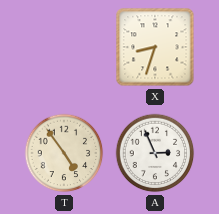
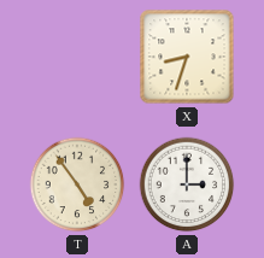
A: 2:56 -> 3:00 (187, 184)
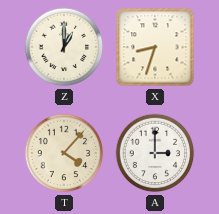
Z: none -> 1:00 (64, 47)
T: 4:54 -> 4:07 (64, 153)
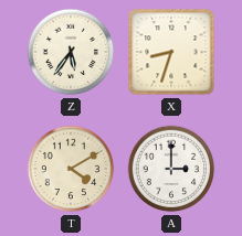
Z: 1:00 -> 5:36 (71, 52)
T: 4:07 -> 4:10 (71, 169)
